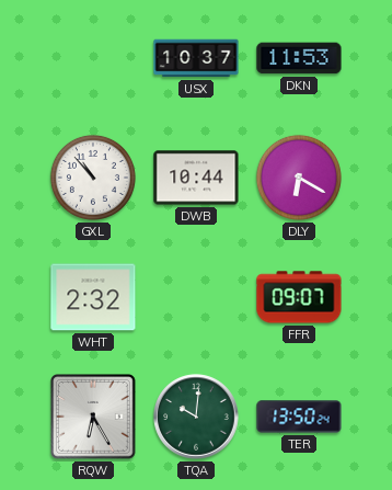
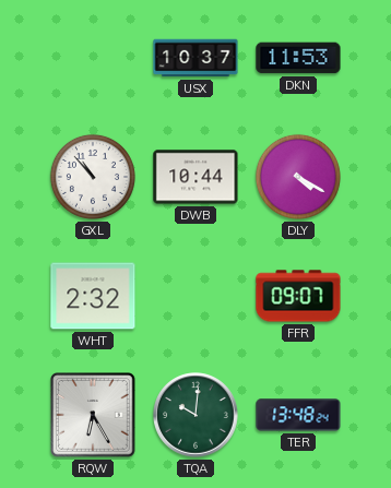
DLY: 6:20 -> 4:20 (298, 177)
TER: 13:50 -> 13:48 (298, 415)
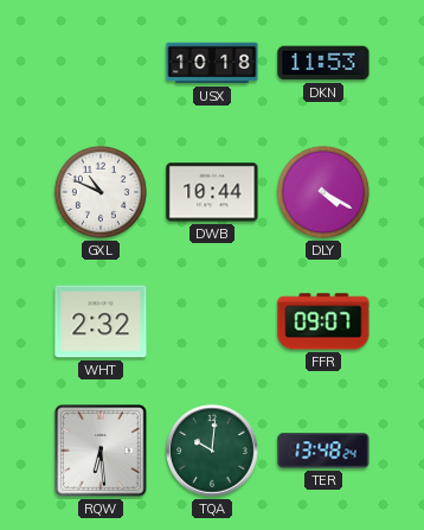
USX: 10:37 -> 10:18 (212, 63)
GXL: 10:53 -> 10:49 (101, 192)
RQW: 6:25 -> 6:29 (102, 452)
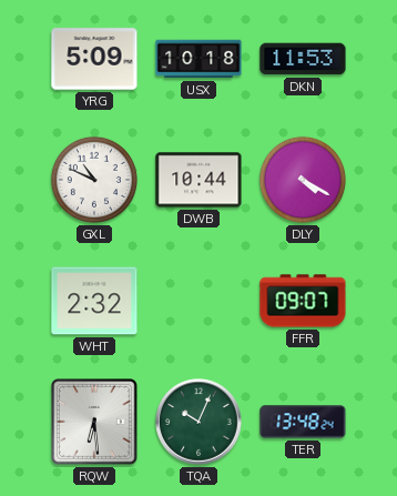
YRG: none -> 5:09 (94, 59)
TQA: 10:01 -> 10:04 (198, 422)
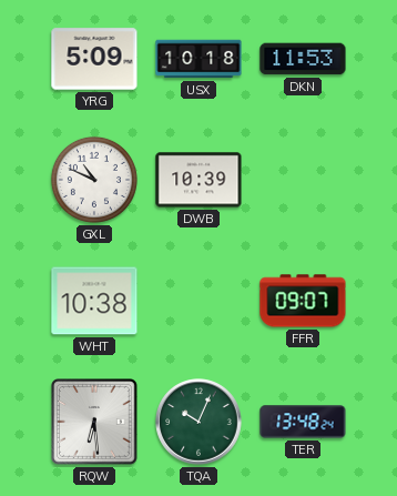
DWB: 10:44 -> 10:39 (198, 180)
DLY: 4:20 -> none (303, 180)
WHT: 2:32 -> 10:38 (94, 301)
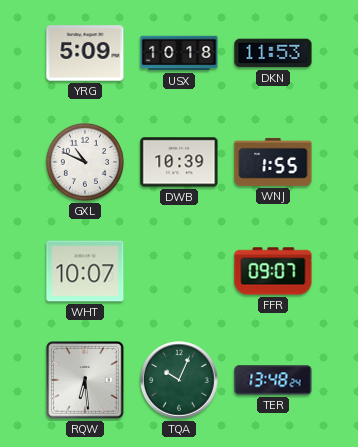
WNJ: none -> 1:55 (273, 162)
WHT: 10:38 -> 10:07 (85, 271)
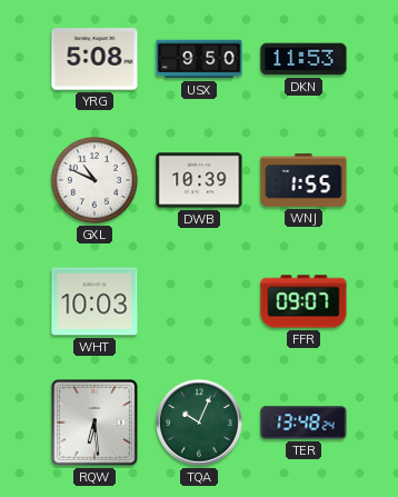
YRG: 5:09 -> 5:08 (94, 59)
USX: 10:18 -> 9:50 (199, 59)
WHT: 10:07 -> 10:03 (94, 301)
